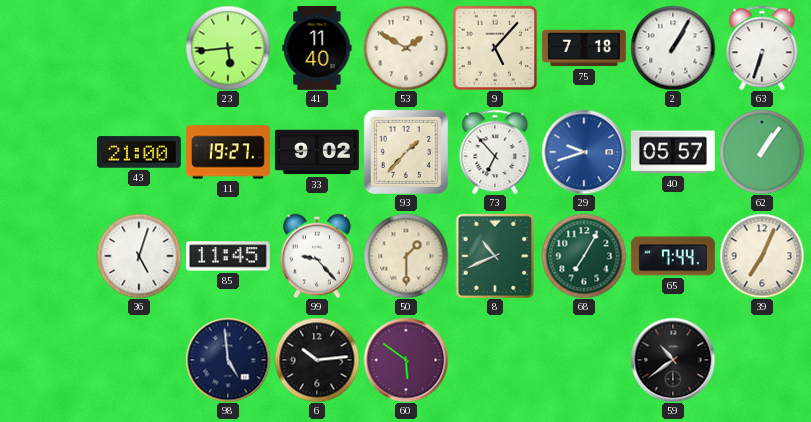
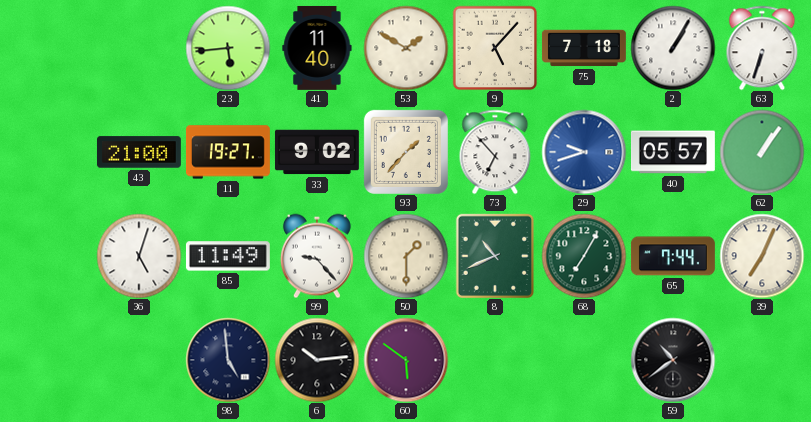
85: 11:45 -> 11:49 (228, 256)
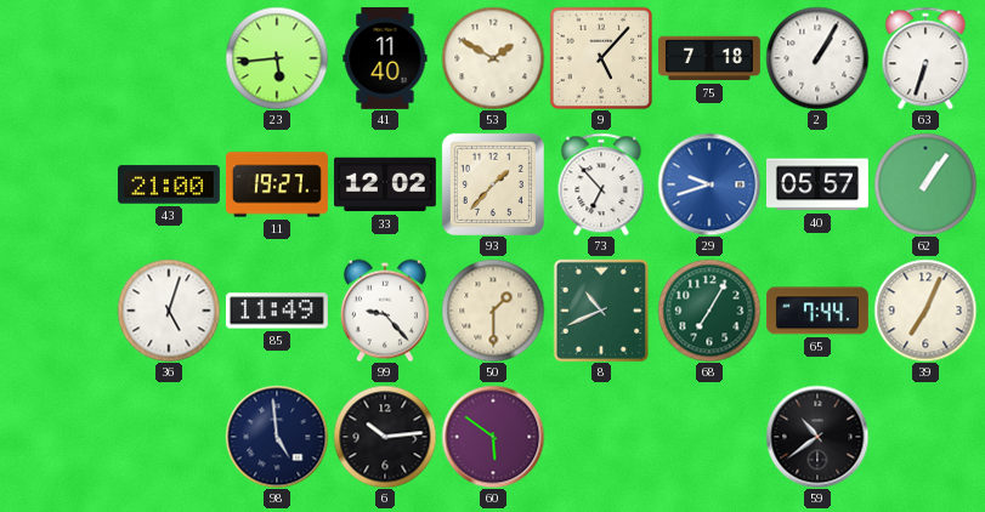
33: 9:02 -> 12:02 (385, 184)
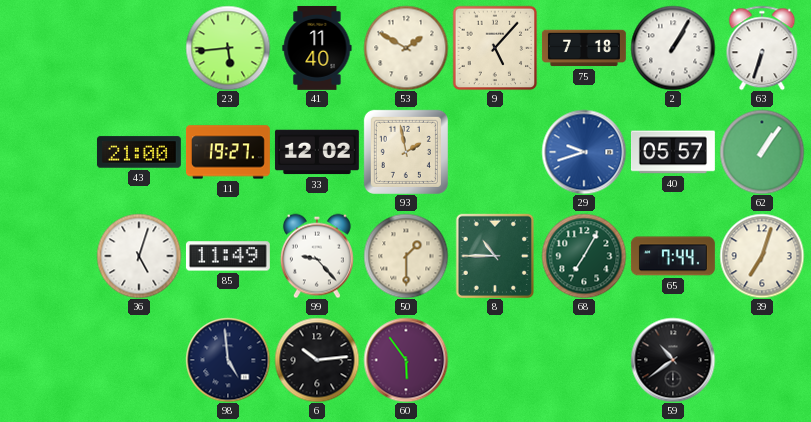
93: 1:37 -> 1:58 (406, 152)
73: 6:53 -> none (601, 184)
8: 10:41 -> 10:45 (494, 256)
39: 7:04 -> 7:03 (762, 256)
60: 5:51 -> 5:54 (406, 360)
